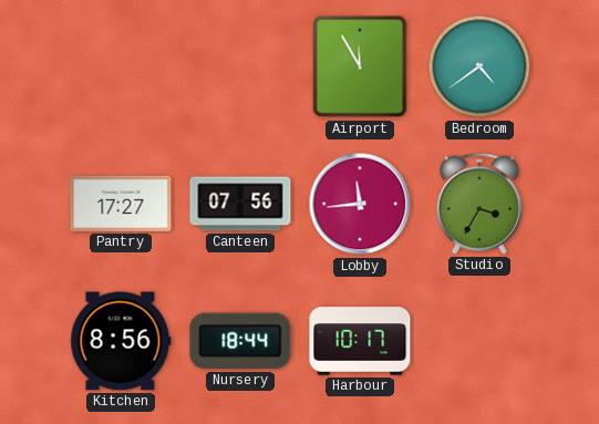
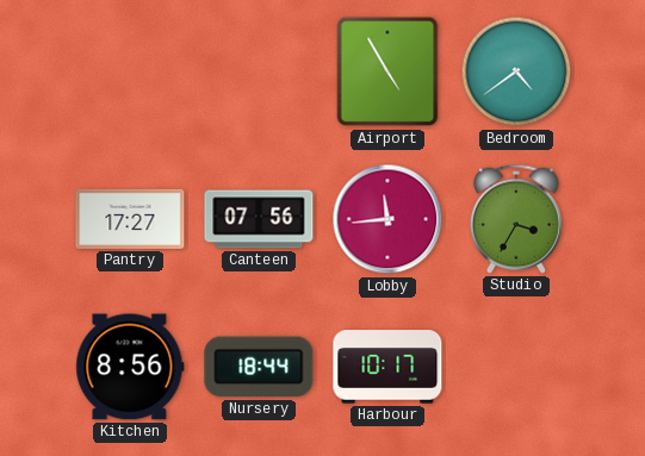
Airport: 11:55 -> 4:55 (387, 71)
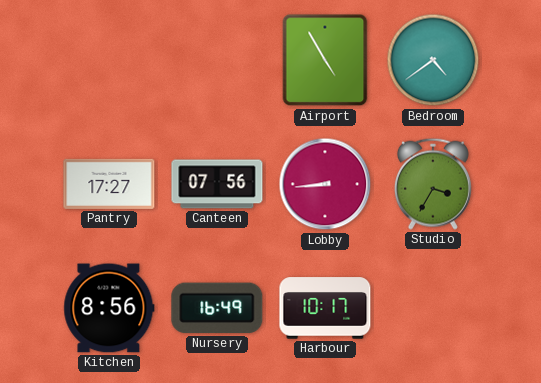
Lobby: 11:44 -> 8:44 (325, 184)
Nursery: 18:44 -> 16:49 (217, 308)
